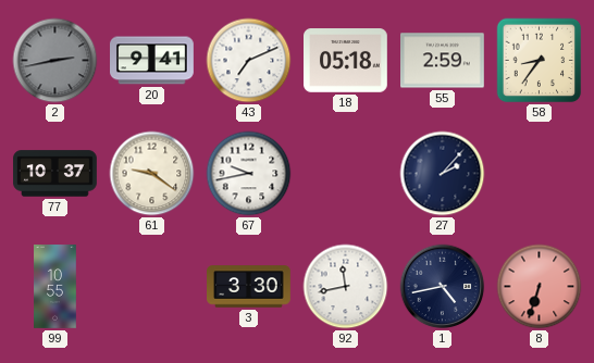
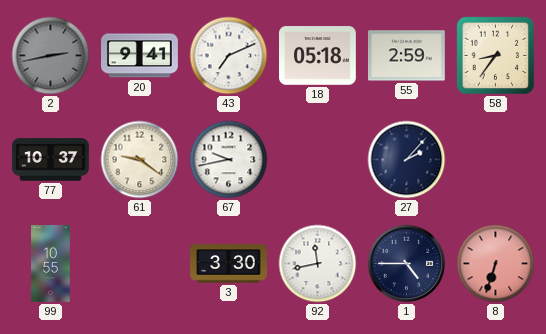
1: 4:43 -> 4:45 (407, 264)
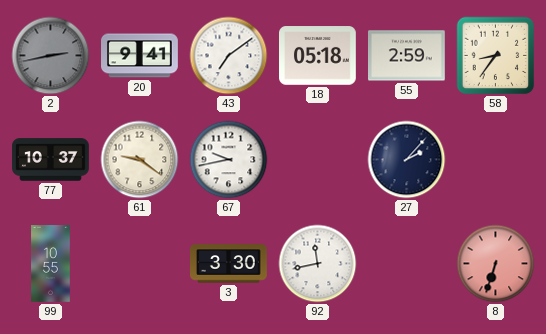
43: 7:11 -> 7:09 (229, 56)
1: 4:45 -> none (407, 264)
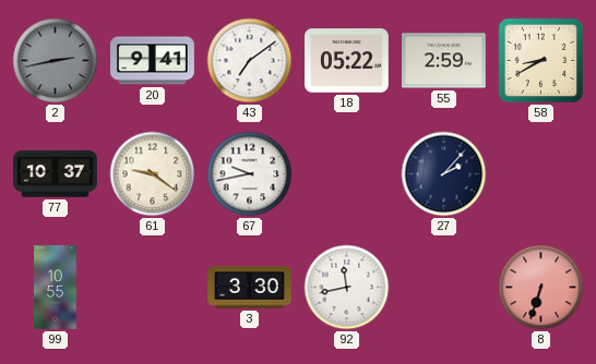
18: 05:18 -> 05:22 (347, 61)
58: 8:36 -> 8:40 (541, 61)
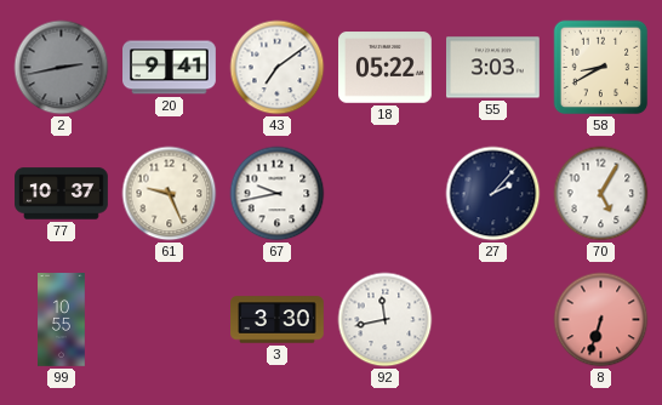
55: 2:59 -> 3:03 (493, 68)
61: 9:21 -> 9:26 (170, 194)
70: none -> 5:05 (601, 194)
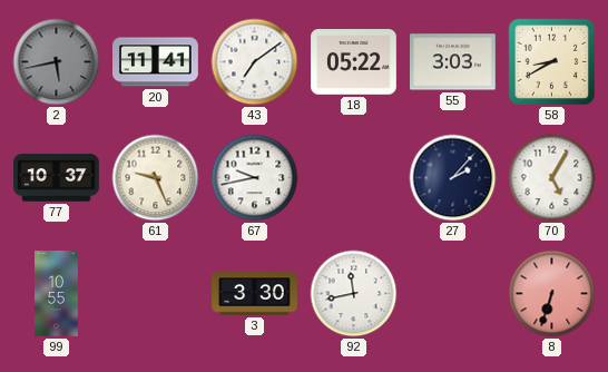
2: 2:43 -> 5:43 (57, 62)
20: 9:41 -> 11:41 (156, 62)
